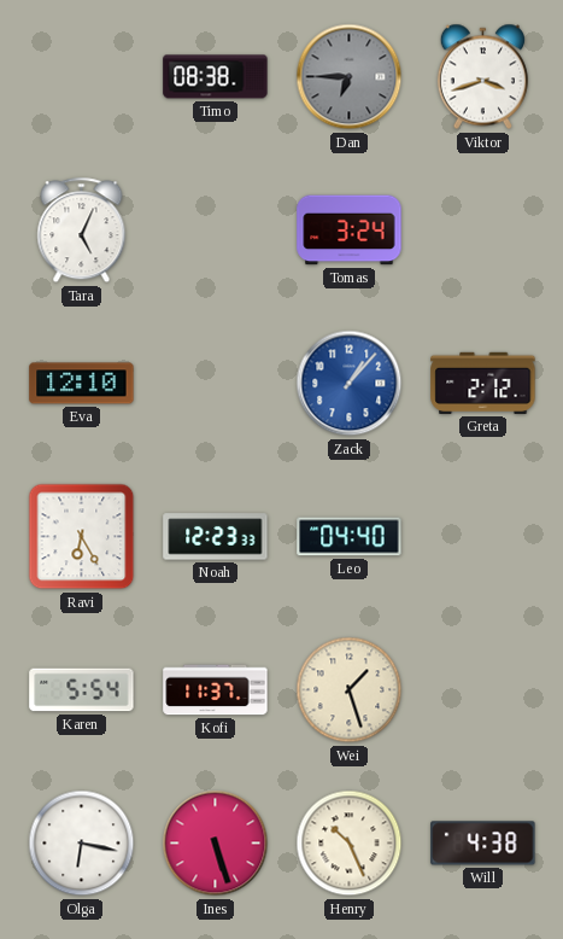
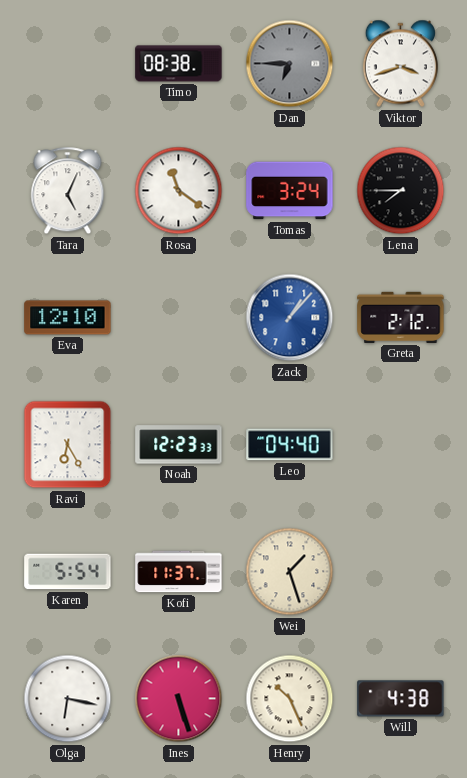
Rosa: none -> 11:21 (179, 191)
Lena: none -> 7:45 (401, 191)
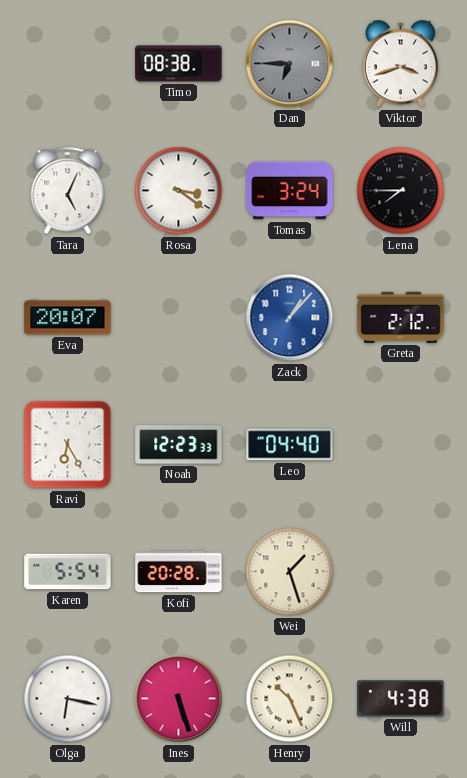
Rosa: 11:21 -> 3:21 (179, 191)
Eva: 12:10 -> 20:07 (68, 318)
Kofi: 11:37 -> 20:28 (179, 572)
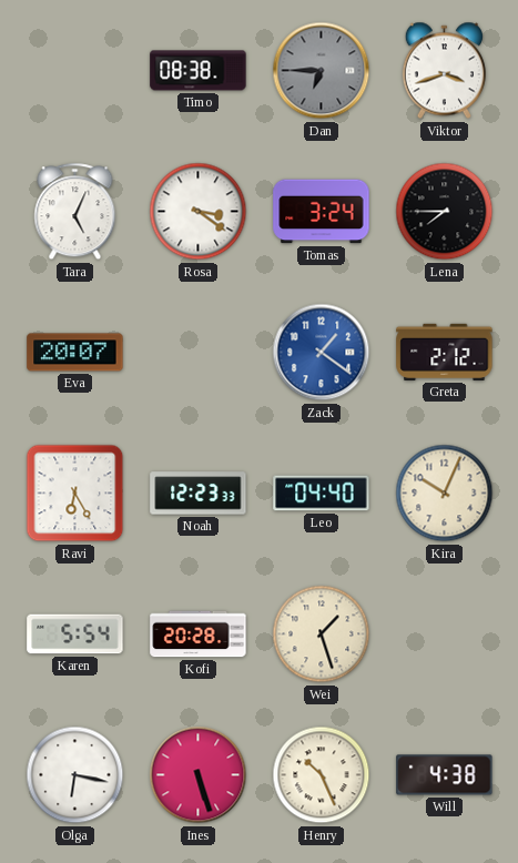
Zack: 1:07 -> 1:21 (322, 353)
Kira: none -> 10:04 (445, 494)
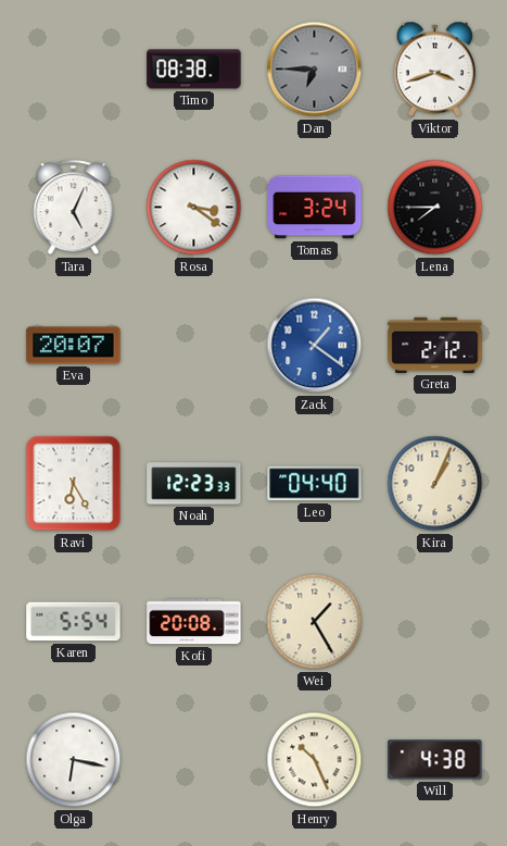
Kira: 10:04 -> 1:04 (435, 484)
Kofi: 20:28 -> 20:08 (194, 622)
Wei: 1:27 -> 1:25 (315, 622)
Ines: 5:27 -> none (199, 775)
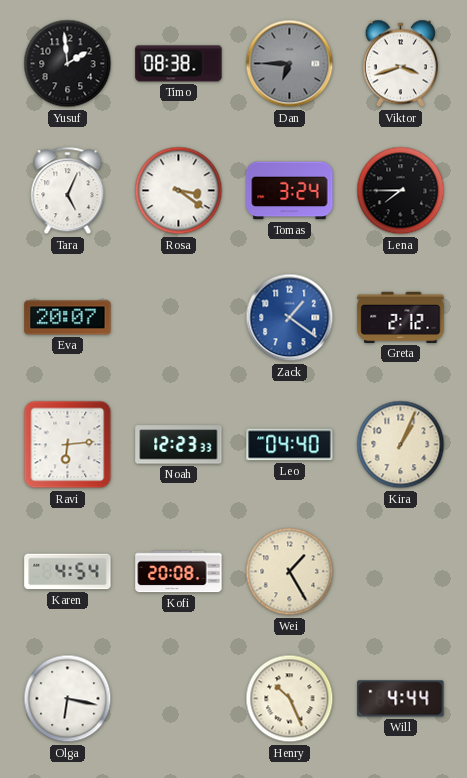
Yusuf: none -> 1:59 (68, 64)
Ravi: 6:25 -> 6:14 (68, 445)
Karen: 5:54 -> 4:54 (68, 572)
Will: 4:38 -> 4:44 (401, 699)
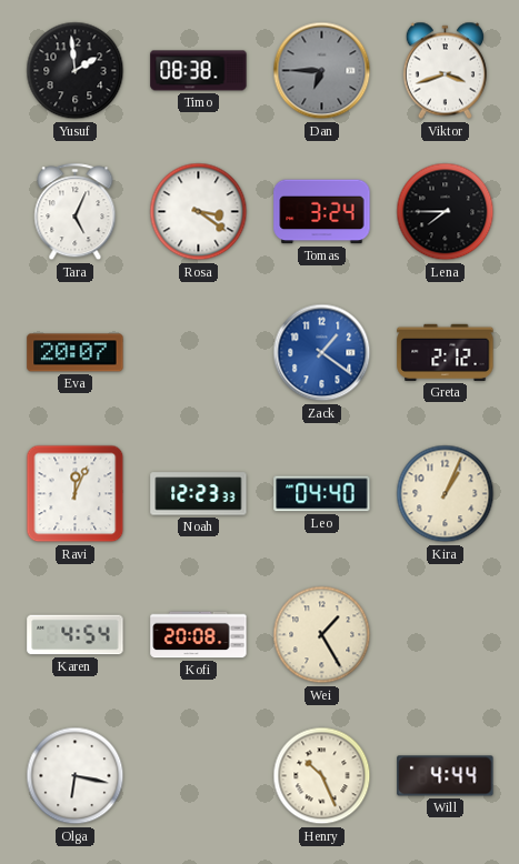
Ravi: 6:14 -> 12:04 (76, 494)
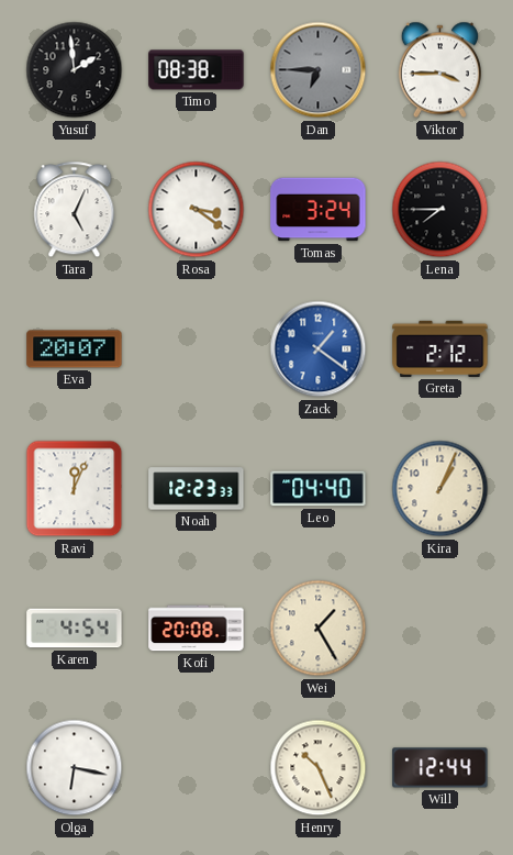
Viktor: 3:42 -> 3:45 (439, 70)
Will: 4:44 -> 12:44 (440, 768)
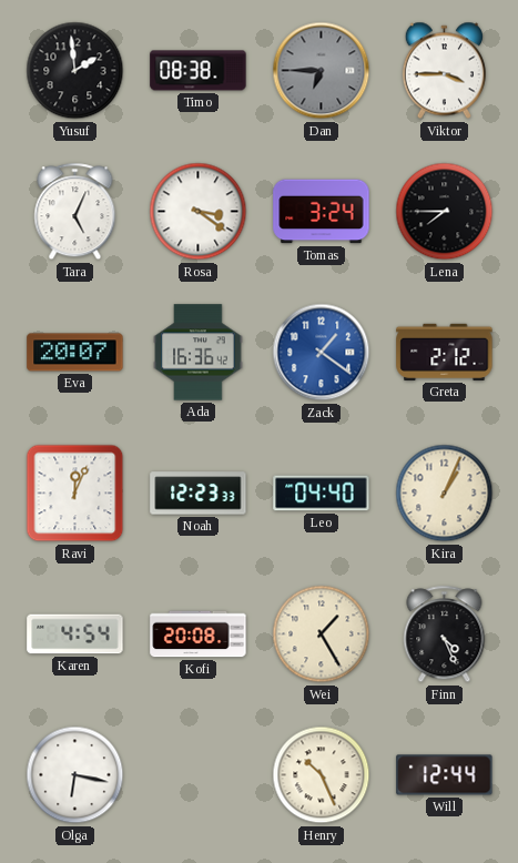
Ada: none -> 16:36 (199, 353)
Finn: none -> 4:26 (445, 634)
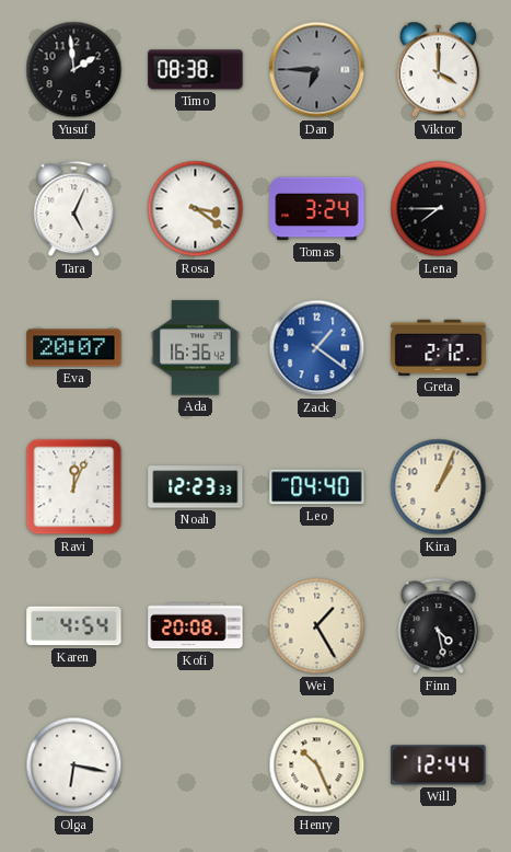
Viktor: 3:45 -> 4:00 (438, 70)
Finn: 4:26 -> 4:28 (439, 626)
